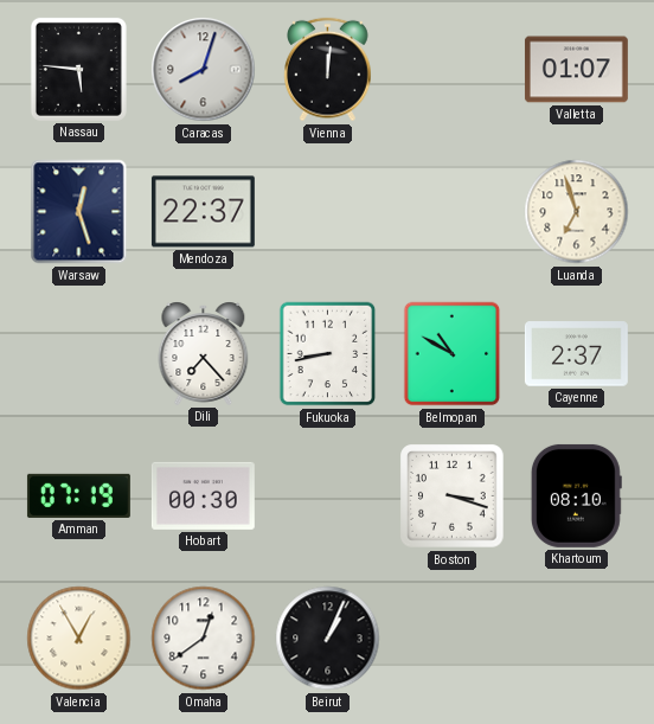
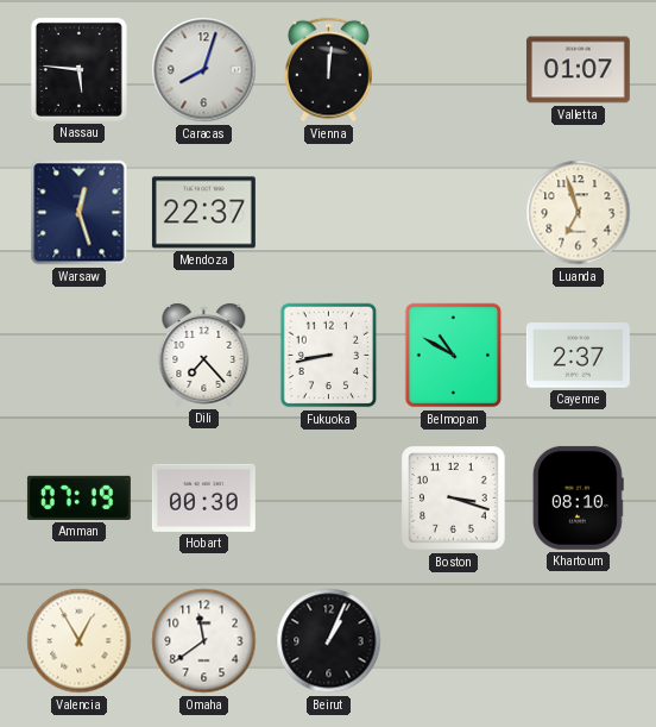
Omaha: 12:39 -> 11:39 (204, 641)
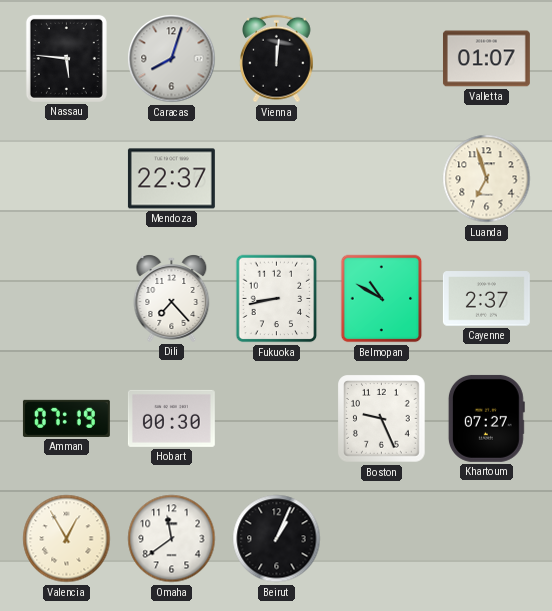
Warsaw: 12:27 -> none (80, 213)
Boston: 3:18 -> 9:26 (382, 419)
Khartoum: 08:10 -> 07:27 (486, 418)
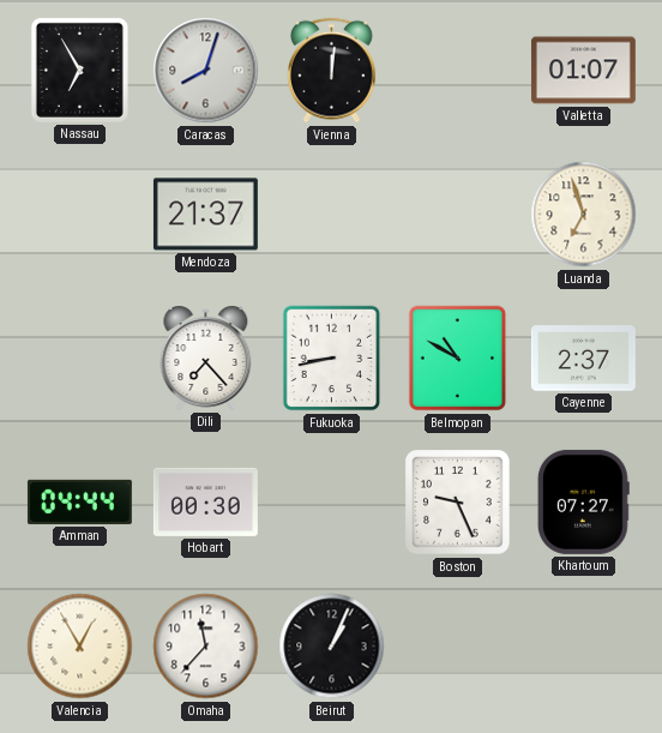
Nassau: 5:46 -> 6:55 (79, 70)
Mendoza: 22:37 -> 21:37 (205, 215)
Amman: 07:19 -> 04:44 (79, 501)
Omaha: 11:39 -> 11:37 (206, 647)
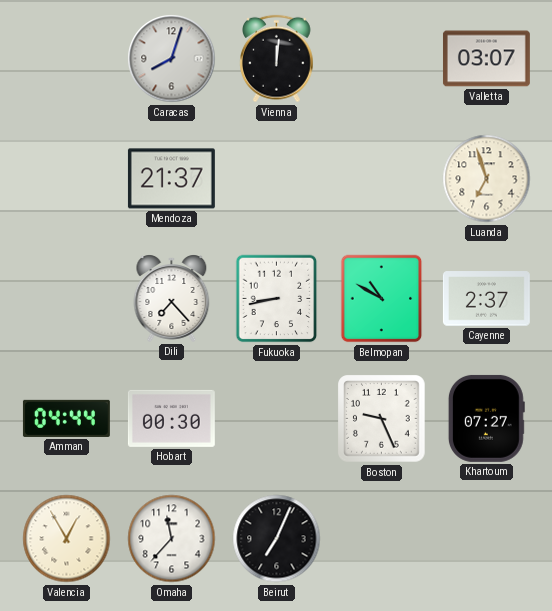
Nassau: 6:55 -> none (79, 70)
Valletta: 01:07 -> 03:07 (486, 59)
Beirut: 1:04 -> 7:04 (277, 539)
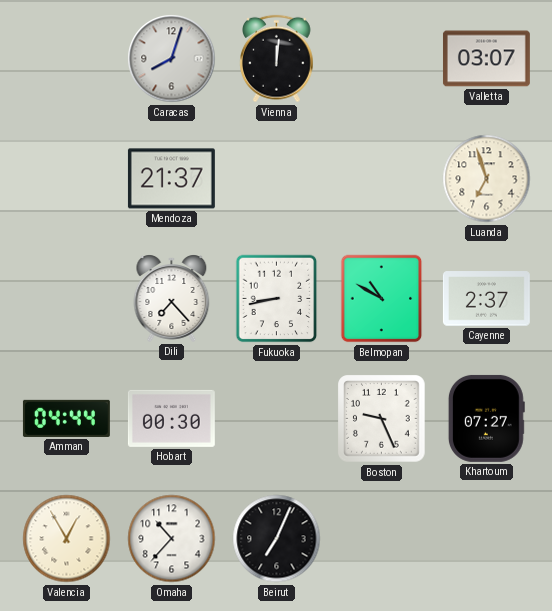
Omaha: 11:37 -> 10:37 (172, 539)
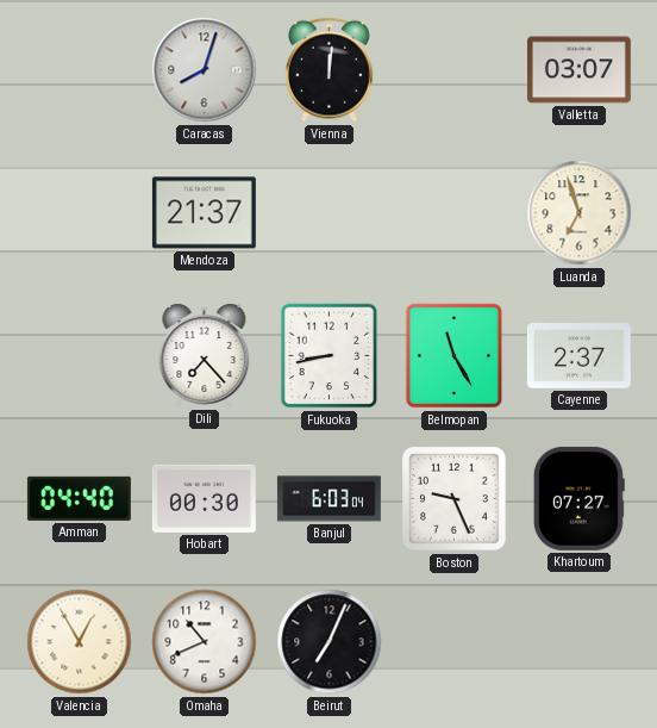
Belmopan: 10:50 -> 11:25 (455, 356)
Amman: 04:44 -> 04:40 (79, 498)
Banjul: none -> 6:03 (328, 499)
Omaha: 10:37 -> 10:41 (205, 642)
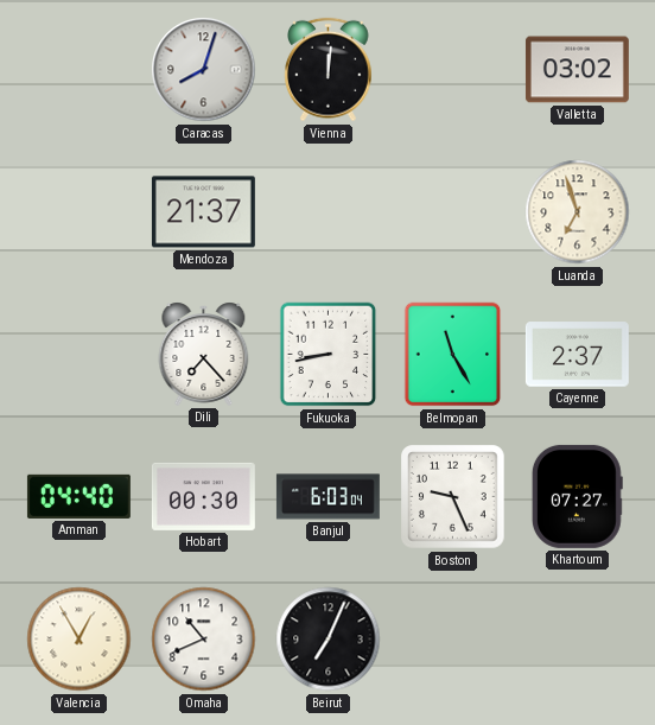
Valletta: 03:07 -> 03:02 (577, 70)
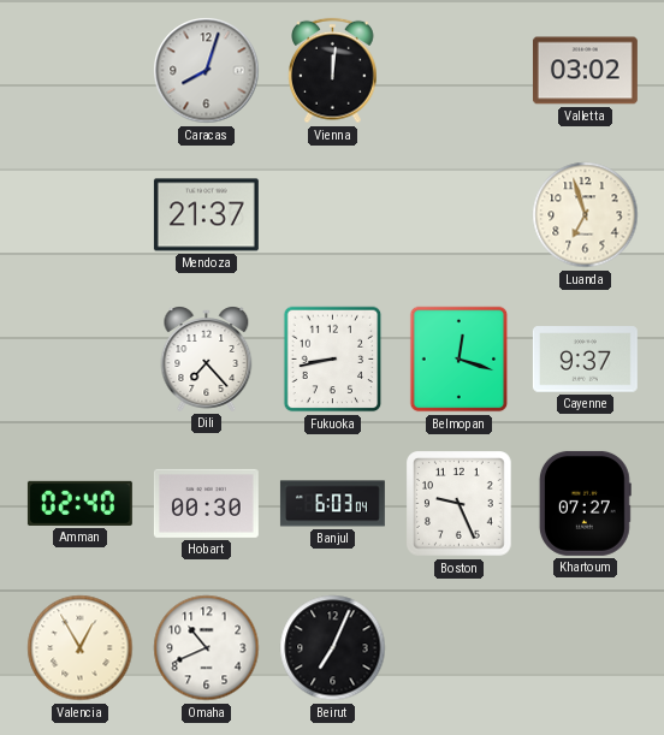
Belmopan: 11:25 -> 12:18 (460, 360)
Cayenne: 2:37 -> 9:37 (585, 360)
Amman: 04:40 -> 02:40 (79, 503)
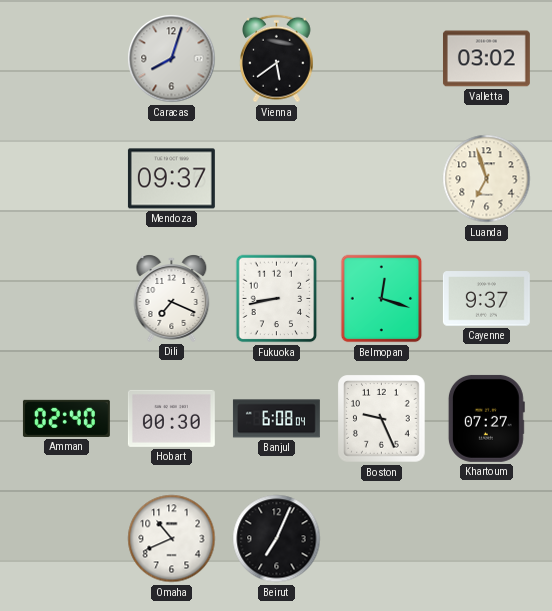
Vienna: 12:01 -> 5:39 (277, 59)
Mendoza: 21:37 -> 09:37 (171, 179)
Dili: 7:23 -> 7:19 (172, 298)
Banjul: 6:03 -> 6:08 (276, 419)
Valencia: 12:55 -> none (81, 648)
